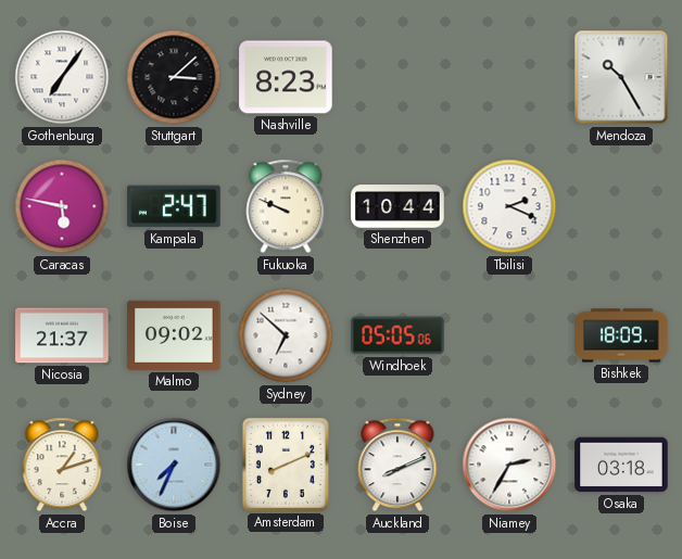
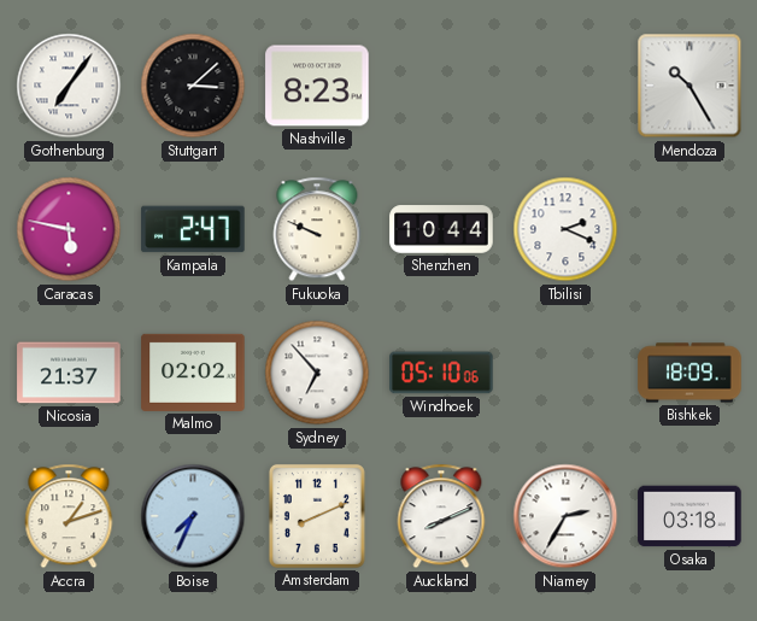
Malmo: 09:02 -> 02:02 (193, 373)
Sydney: 6:52 -> 6:53 (317, 373)
Windhoek: 05:05 -> 05:10 (441, 373)
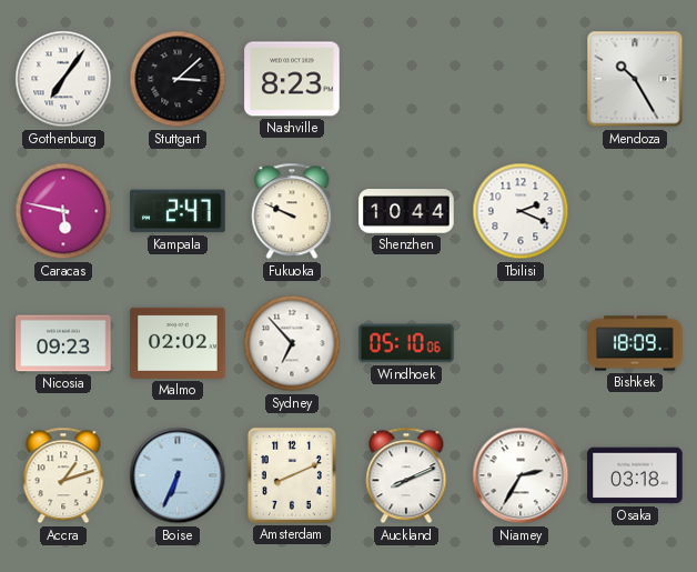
Nicosia: 21:37 -> 09:23 (63, 343)
Boise: 7:34 -> 6:34 (178, 475)
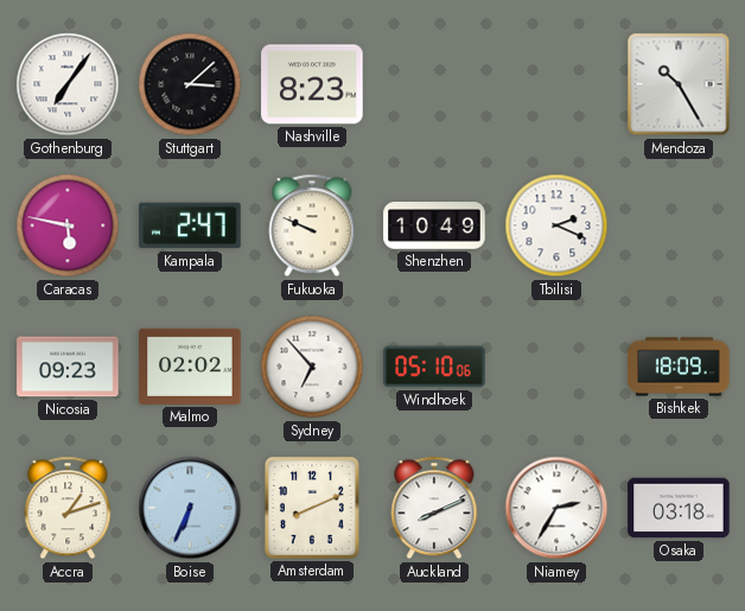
Shenzhen: 10:44 -> 10:49 (434, 225)
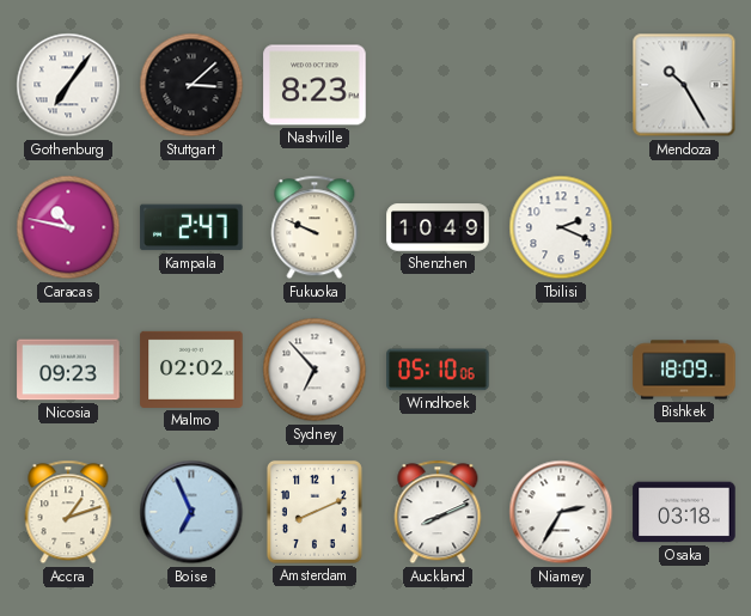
Caracas: 5:47 -> 10:47 (68, 227)
Boise: 6:34 -> 6:56 (191, 512)
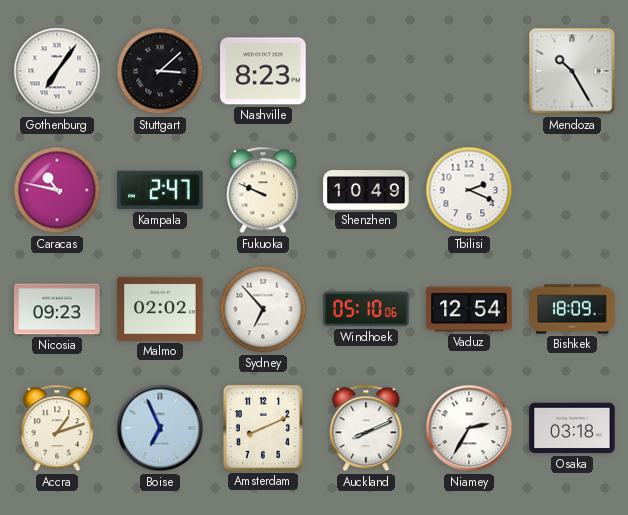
Vaduz: none -> 12:54 (469, 309)
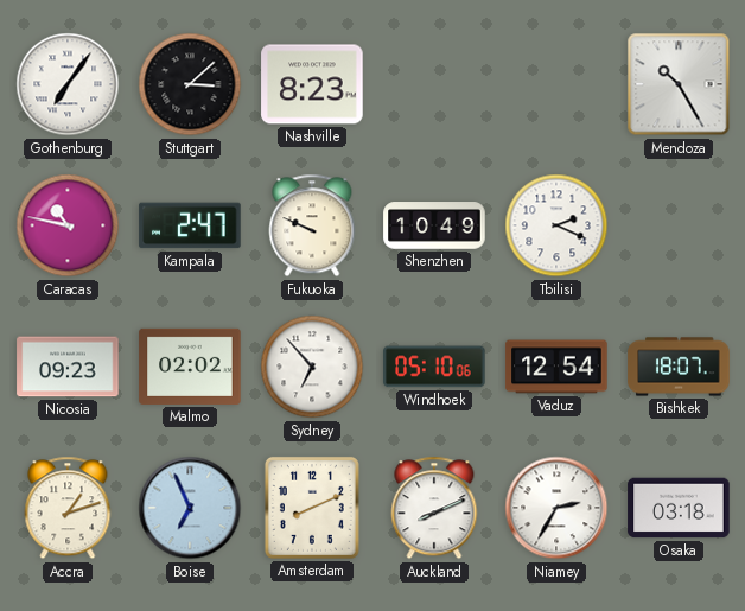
Bishkek: 18:09 -> 18:07 (679, 367)
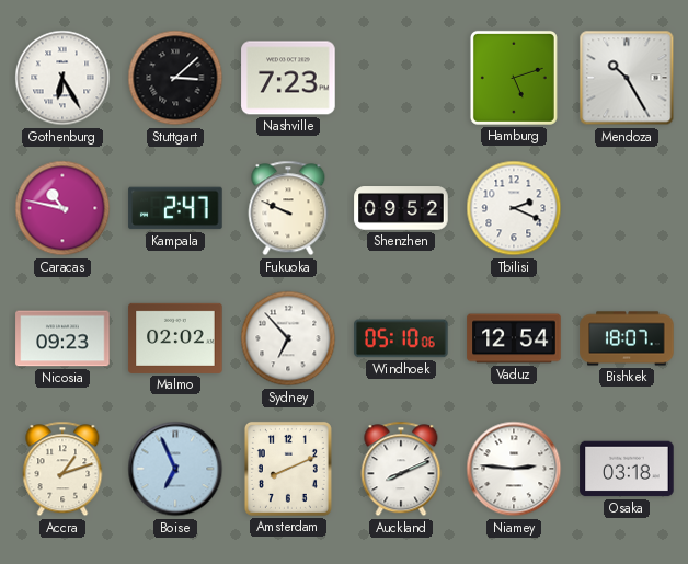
Gothenburg: 7:06 -> 6:25 (62, 78)
Nashville: 8:23 -> 7:23 (288, 78)
Hamburg: none -> 5:12 (514, 78)
Shenzhen: 10:49 -> 09:52 (401, 208)
Niamey: 2:35 -> 2:46 (514, 469)
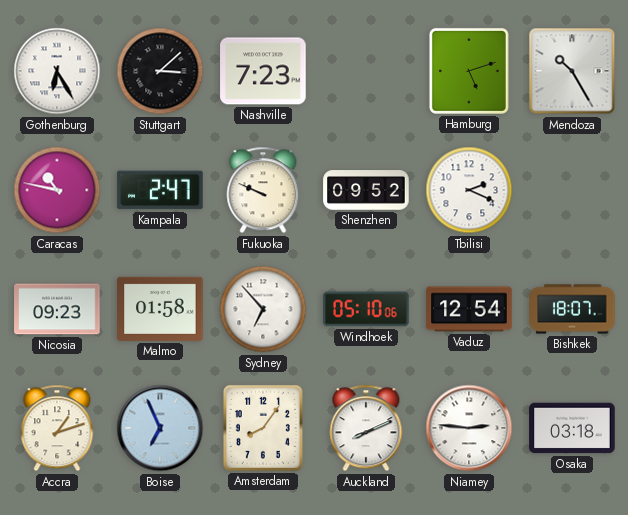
Malmo: 02:02 -> 01:58 (160, 309)
Amsterdam: 8:11 -> 8:06 (263, 428)
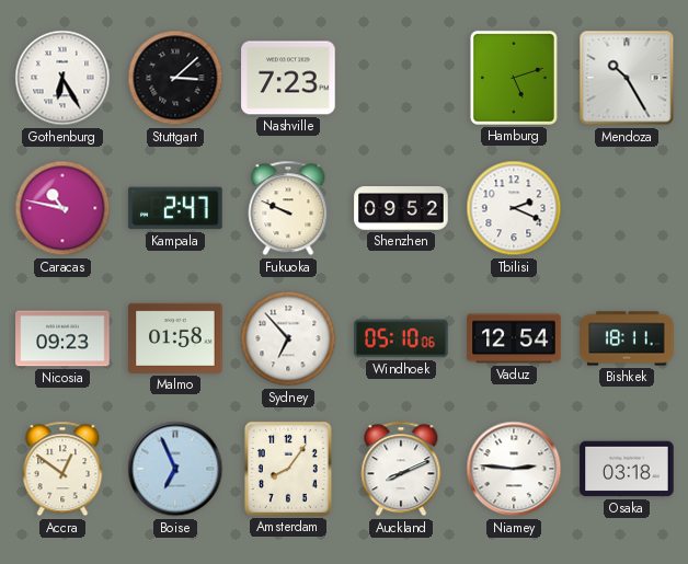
Bishkek: 18:07 -> 18:11 (627, 338)
Accra: 1:12 -> 12:51 (62, 469)
